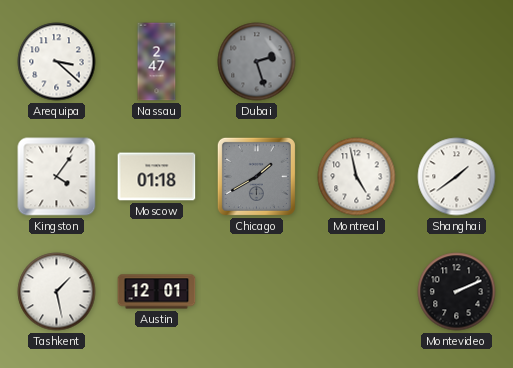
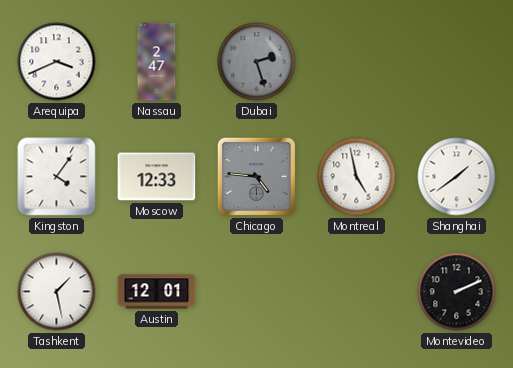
Arequipa: 3:22 -> 3:41 (57, 62)
Moscow: 01:18 -> 12:33 (157, 177)
Chicago: 1:40 -> 4:46 (256, 176)
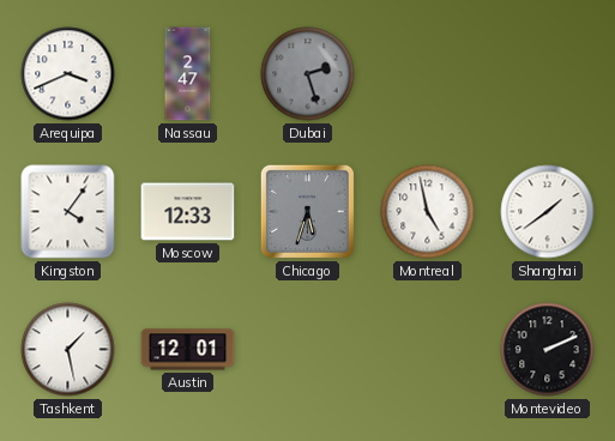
Chicago: 4:46 -> 5:33 (307, 211)
